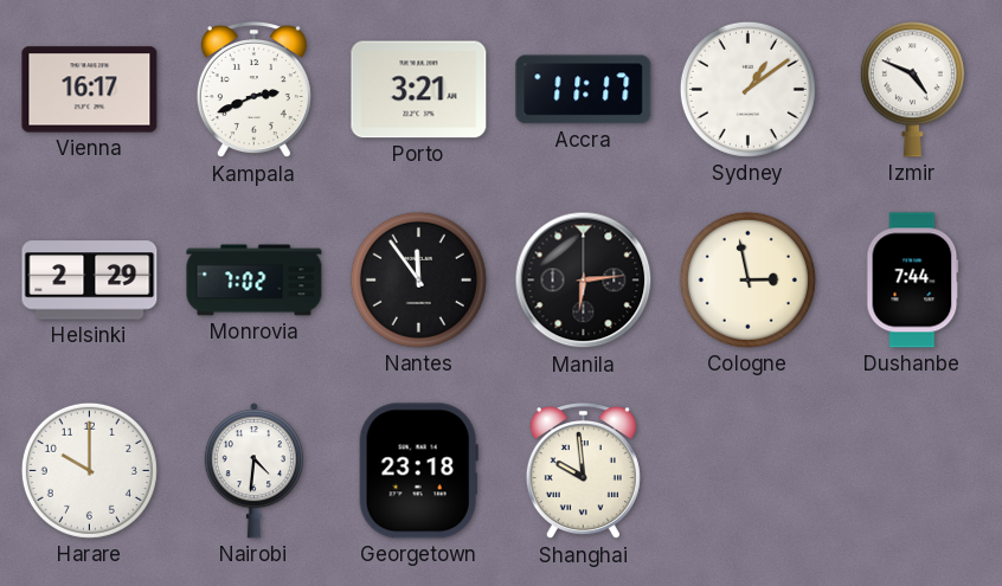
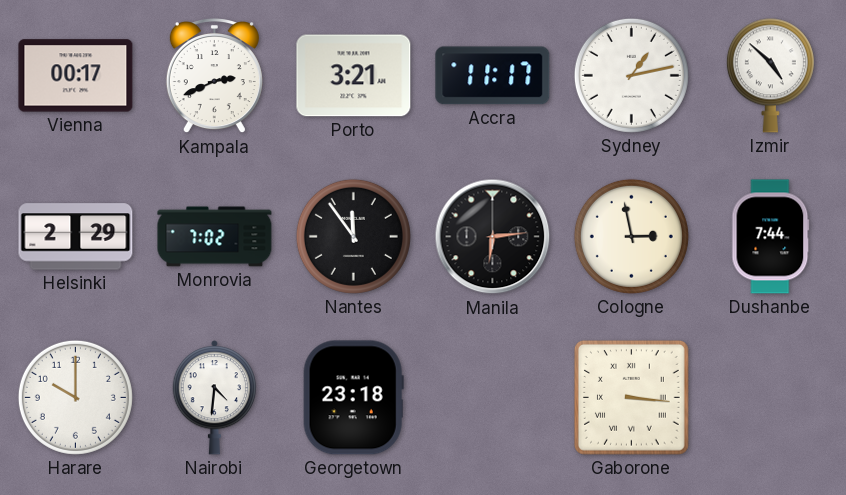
Vienna: 16:17 -> 00:17 (76, 76)
Sydney: 1:09 -> 1:13 (631, 75)
Izmir: 4:49 -> 4:52 (770, 76)
Shanghai: 9:59 -> none (583, 472)
Gaborone: none -> 3:16 (631, 397)
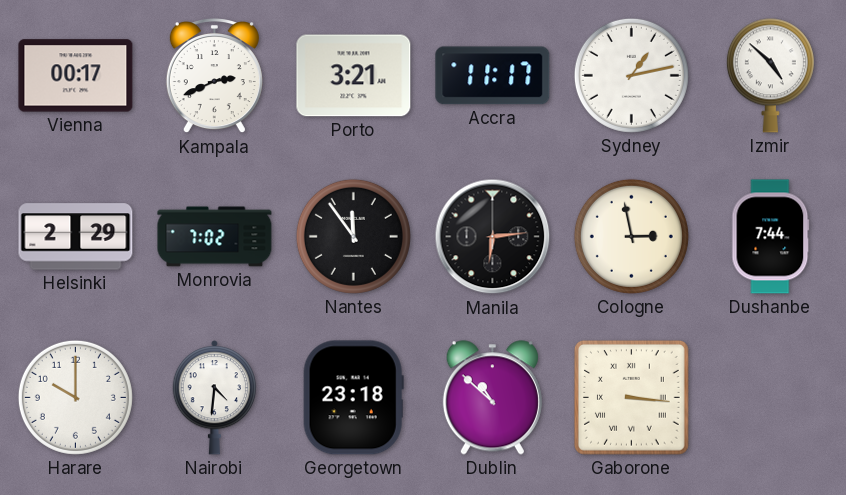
Dublin: none -> 10:52 (492, 398)
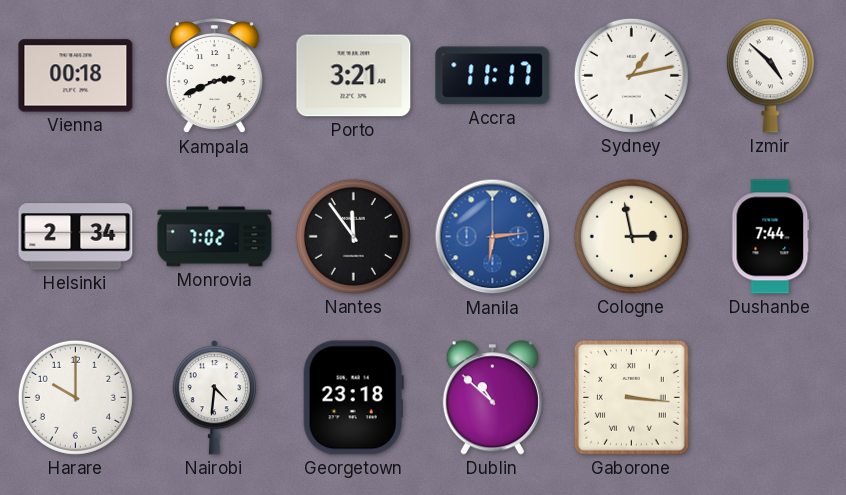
Vienna: 00:17 -> 00:18 (76, 76)
Helsinki: 2:29 -> 2:34 (76, 237)
Manila dial: black -> blue (493, 237)
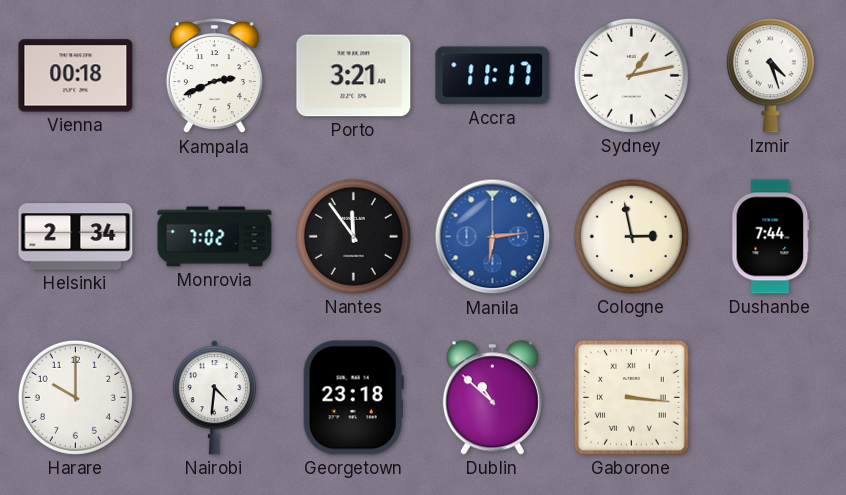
Izmir: 4:52 -> 4:27 (770, 76)
